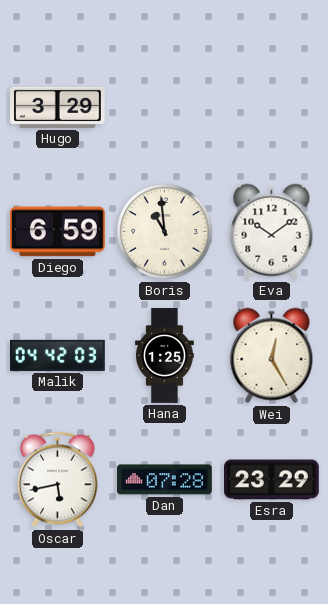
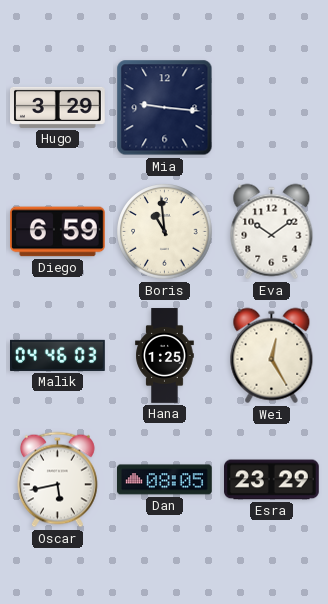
Mia: none -> 9:16 (165, 108)
Malik: 04:42 -> 04:46 (58, 355)
Dan: 07:28 -> 08:05 (165, 480)
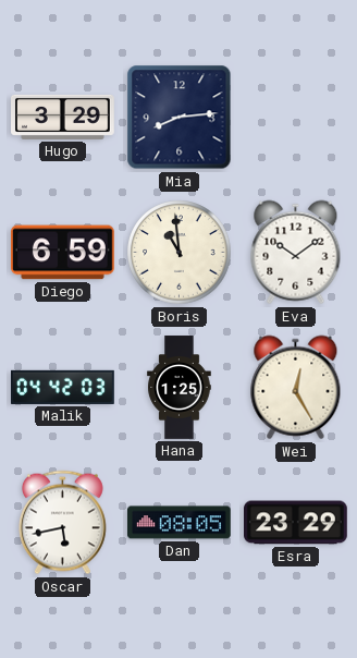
Mia: 9:16 -> 8:14 (180, 118)
Malik: 04:46 -> 04:42 (63, 387)
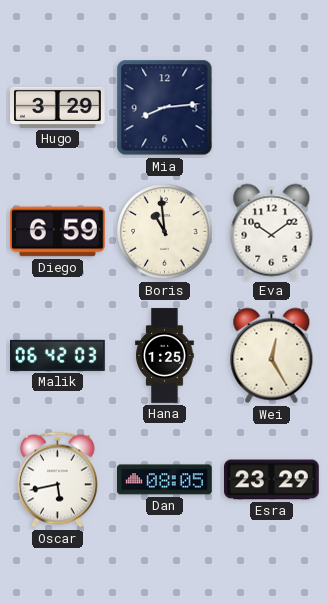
Malik: 04:42 -> 06:42 (58, 355)
